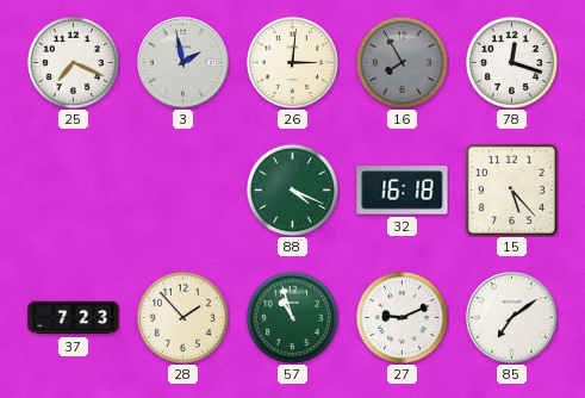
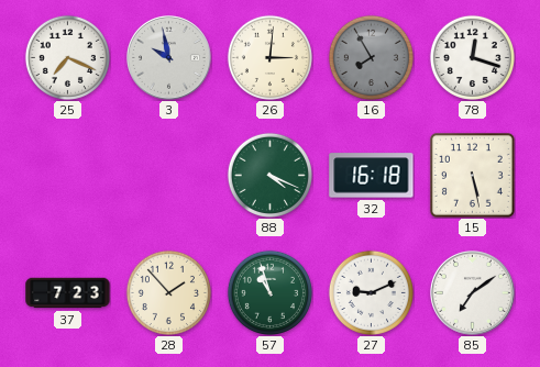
3: 1:58 -> 9:58 (169, 58)
15: 5:23 -> 5:28 (472, 175)
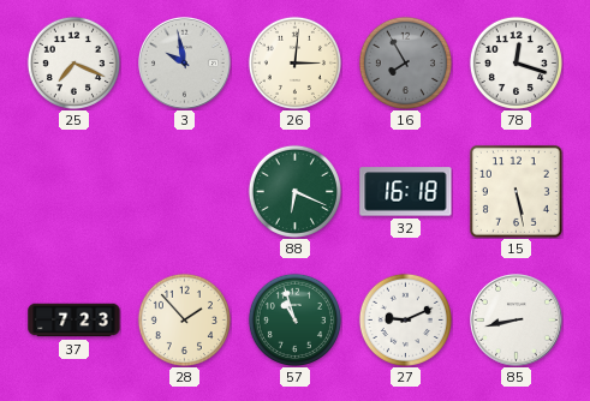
88: 4:19 -> 6:19 (294, 191)
85: 7:09 -> 8:43 (517, 321)
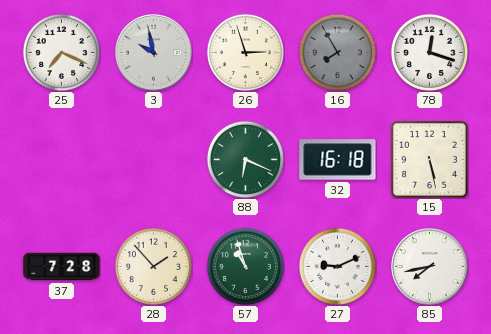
26: 3:01 -> 2:57 (245, 52)
37: 7:23 -> 7:28 (62, 267)
85: 8:43 -> 7:43 (430, 267)
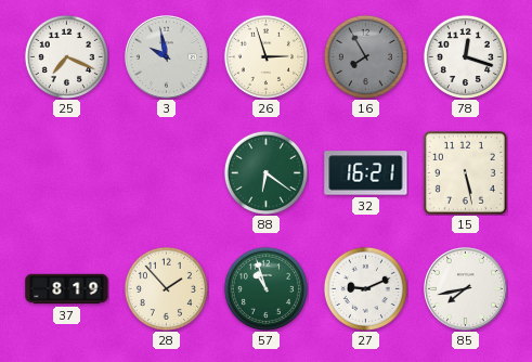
88: 6:19 -> 6:21 (265, 172)
32: 16:18 -> 16:21 (366, 173)
37: 7:28 -> 8:19 (67, 289)
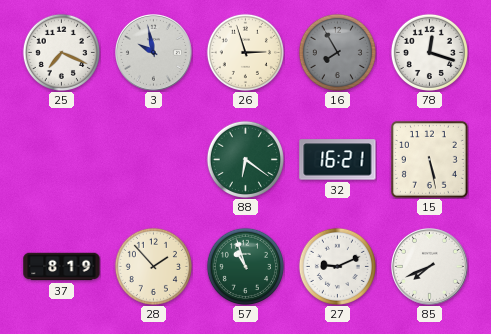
85: 7:43 -> 7:41 (430, 267)
